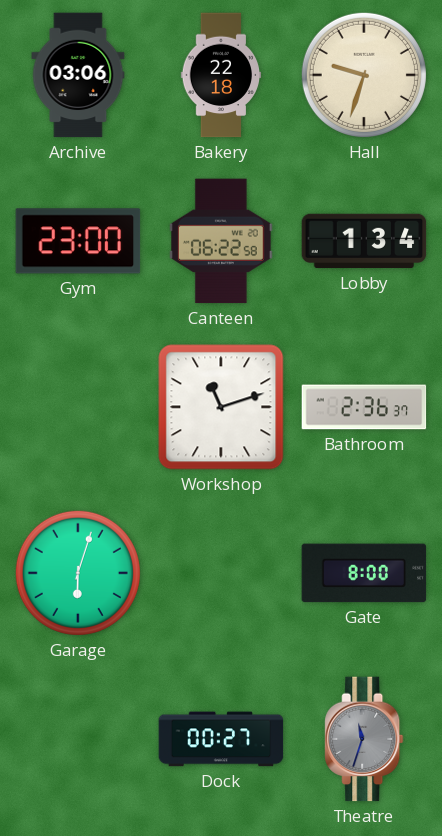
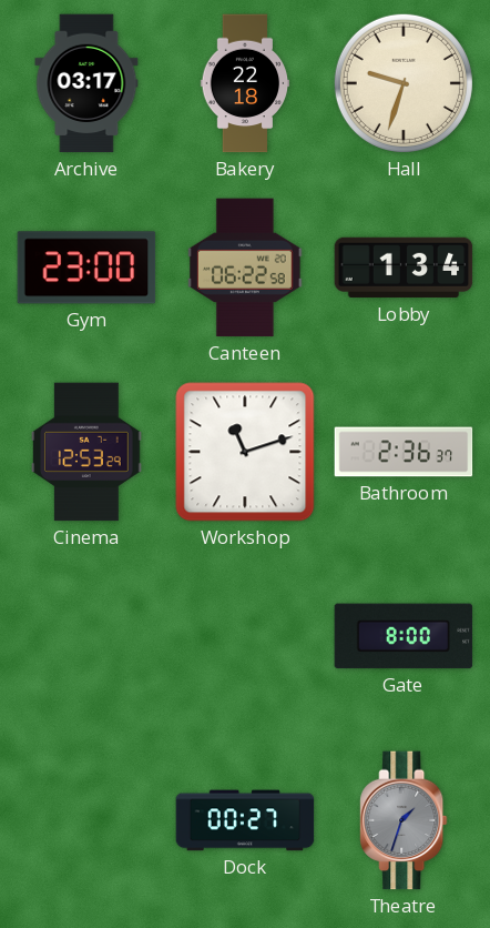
Archive: 03:06 -> 03:17 (86, 83)
Cinema: none -> 12:53 (88, 452)
Garage: 6:03 -> none (78, 573)
Theatre: 11:33 -> 1:33 (404, 820)
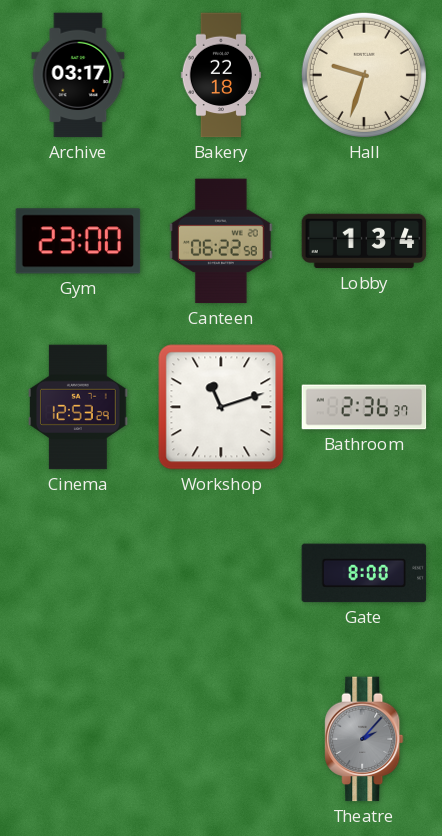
Dock: 00:27 -> none (245, 820)
Theatre: 1:33 -> 2:07 (364, 739)
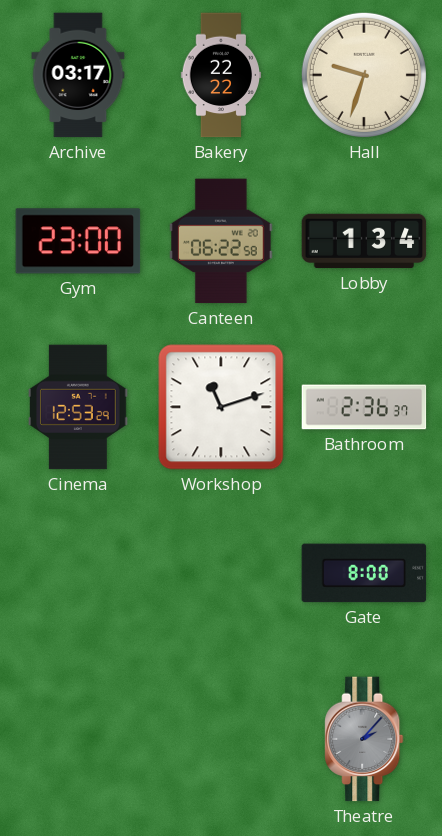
Bakery: 22:18 -> 22:22 (221, 75)
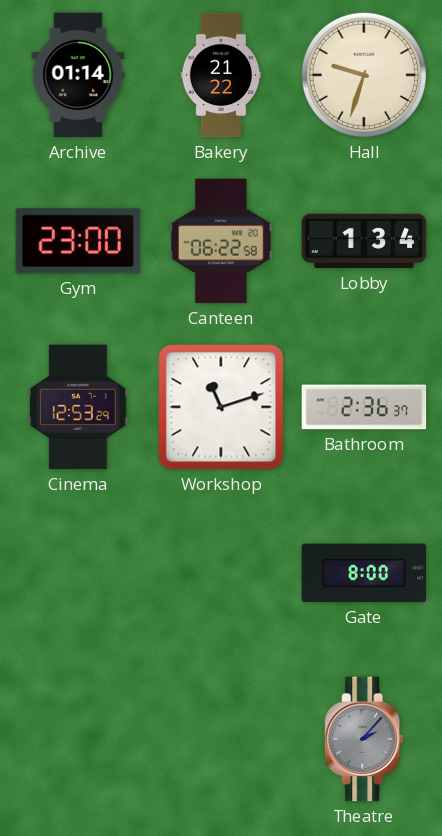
Archive: 03:17 -> 01:14 (78, 75)
Bakery: 22:22 -> 21:22 (221, 75)
